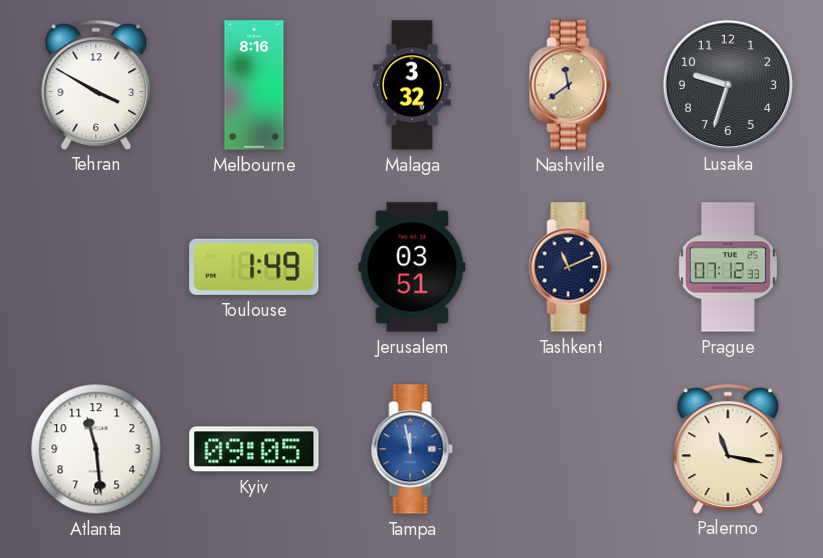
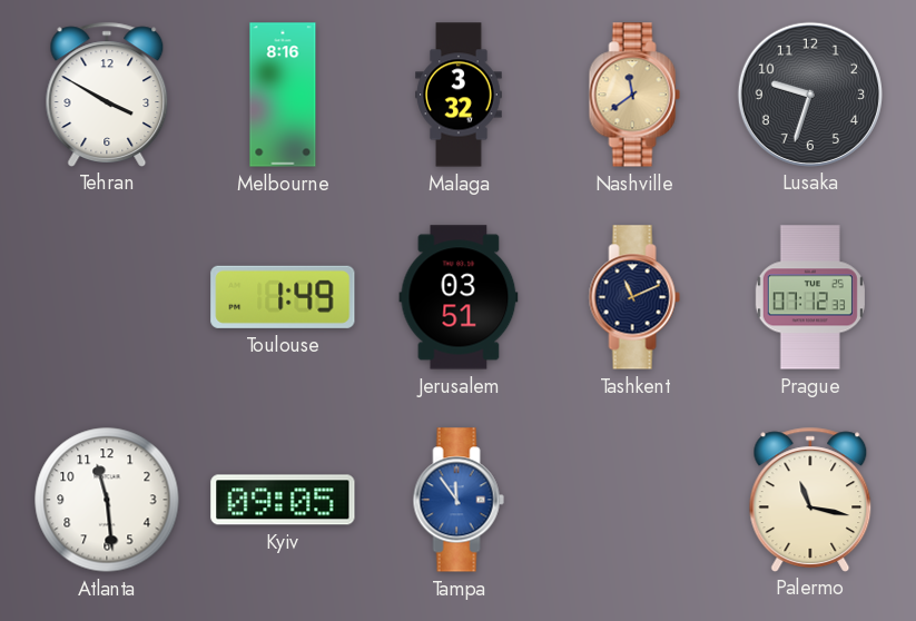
Tampa: 11:58 -> 11:54 (459, 500)
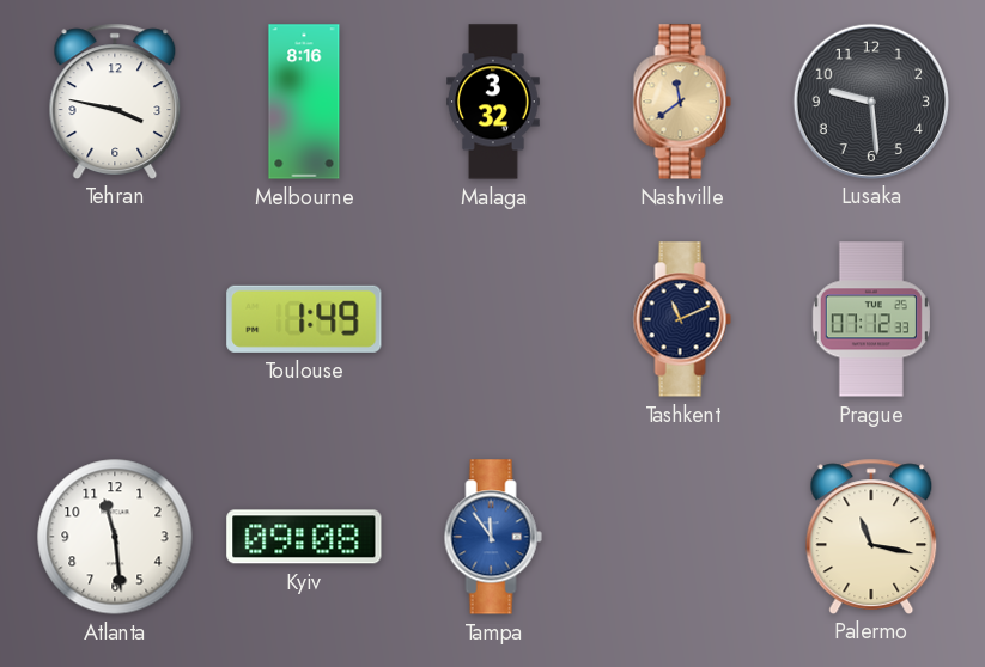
Tehran: 3:50 -> 3:47 (115, 100)
Lusaka: 9:33 -> 9:29 (870, 100)
Jerusalem: 03:51 -> none (459, 297)
Kyiv: 09:05 -> 09:08 (304, 537)
